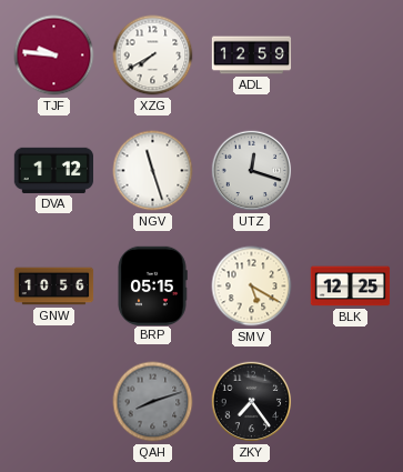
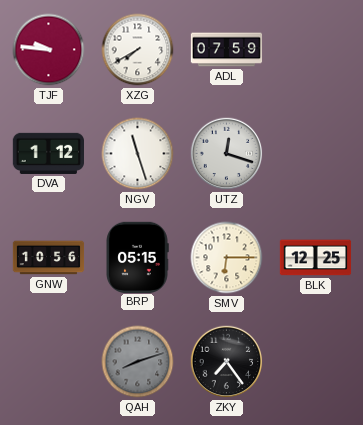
ADL: 12:59 -> 07:59 (227, 50)
SMV: 5:20 -> 6:15 (227, 258)
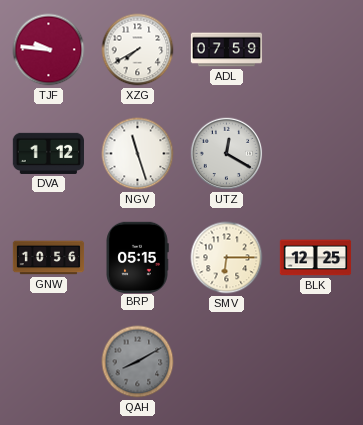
UTZ: 12:18 -> 12:20 (227, 154)
QAH: 8:12 -> 8:10 (138, 362)
ZKY: 7:24 -> none (227, 362)
